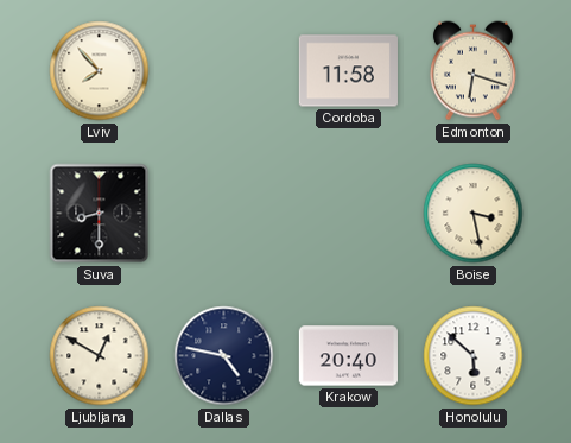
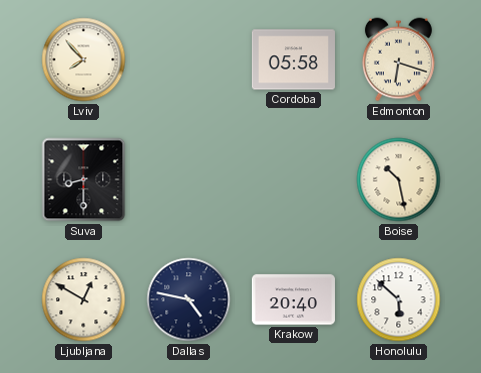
Cordoba: 11:58 -> 05:58 (293, 60)
Boise: 3:28 -> 10:28 (399, 180)
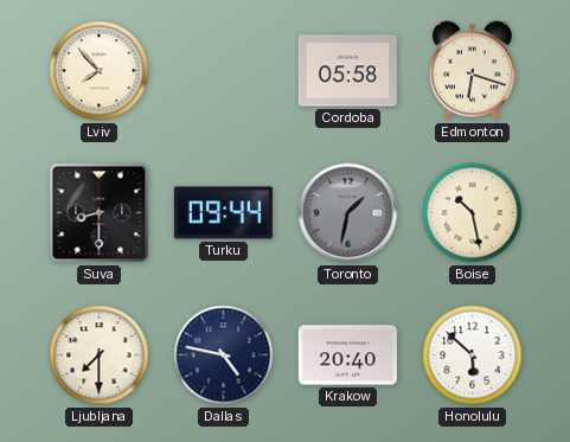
Turku: none -> 09:44 (223, 213)
Toronto: none -> 1:32 (348, 213)
Ljubljana: 12:50 -> 7:30 (100, 355)
